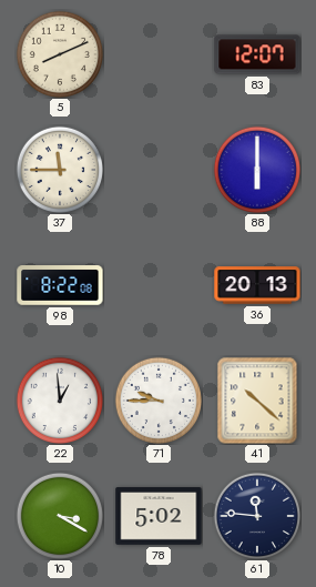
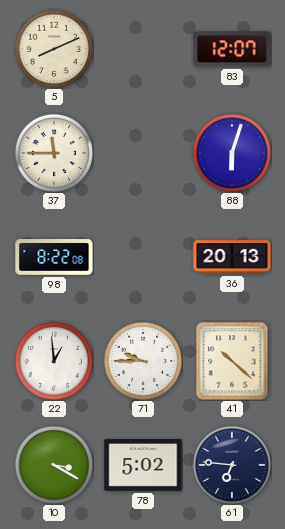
88: 6:00 -> 6:03 (231, 152)
61: 11:46 -> 6:46 (231, 464)
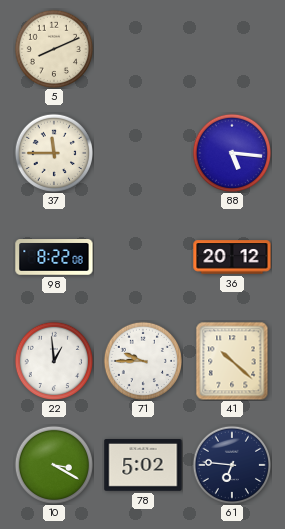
83: 12:07 -> none (232, 49)
88: 6:03 -> 5:16 (231, 152)
36: 20:13 -> 20:12 (232, 257)
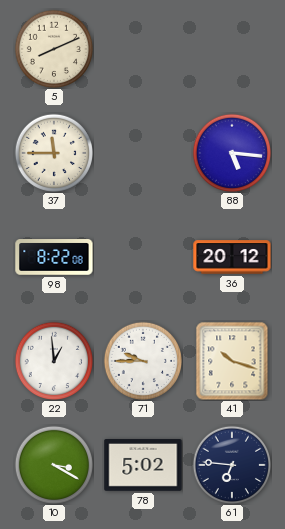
41: 10:22 -> 10:18 (232, 361)
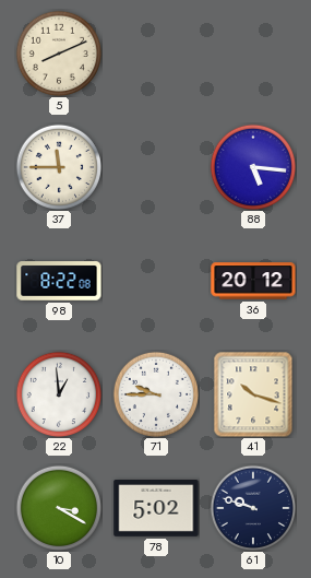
61: 6:46 -> 9:48 (252, 507)
